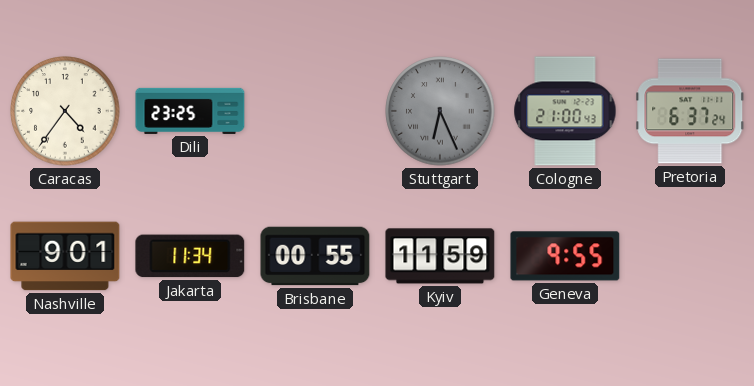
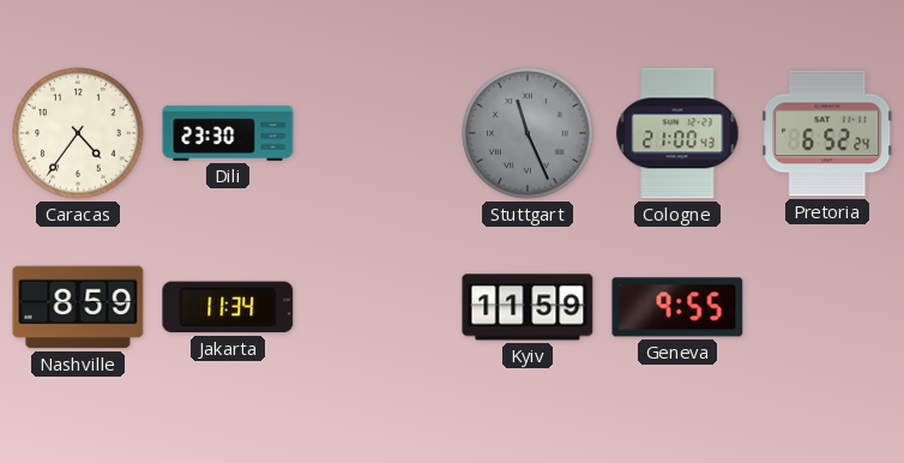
Dili: 23:25 -> 23:30 (228, 133)
Stuttgart: 6:26 -> 11:26 (528, 133)
Pretoria: 6:37 -> 6:52 (827, 133)
Nashville: 9:01 -> 8:59 (78, 307)
Brisbane: 00:55 -> none (315, 256)
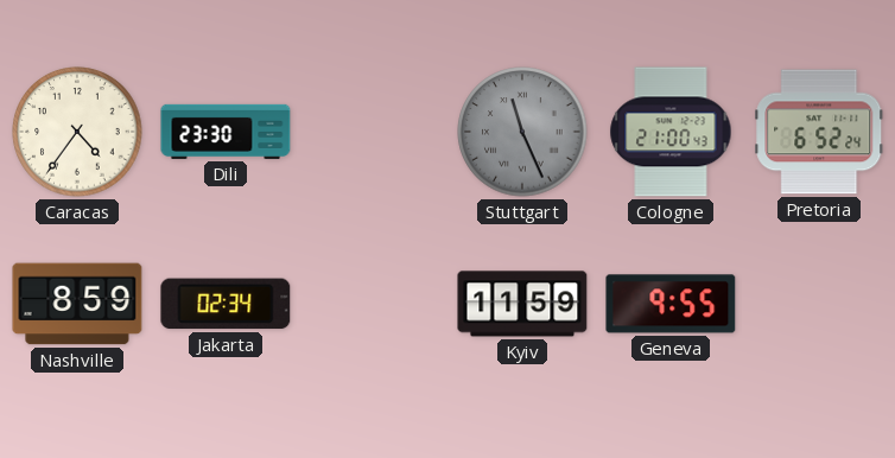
Jakarta: 11:34 -> 02:34 (226, 304)
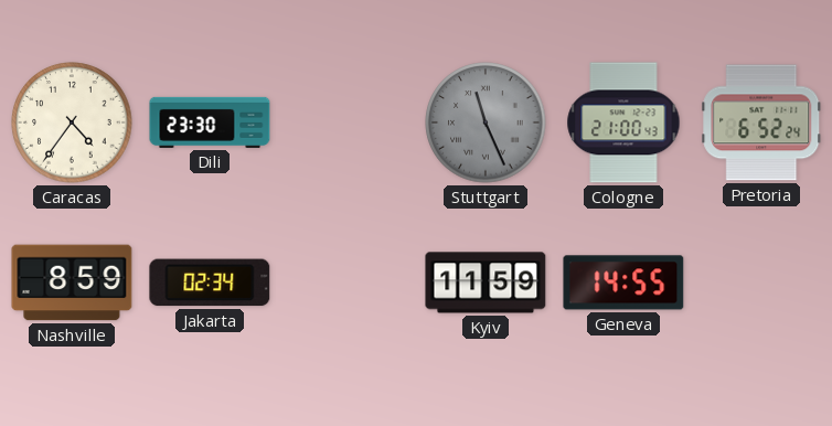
Geneva: 9:55 -> 14:55 (623, 283)
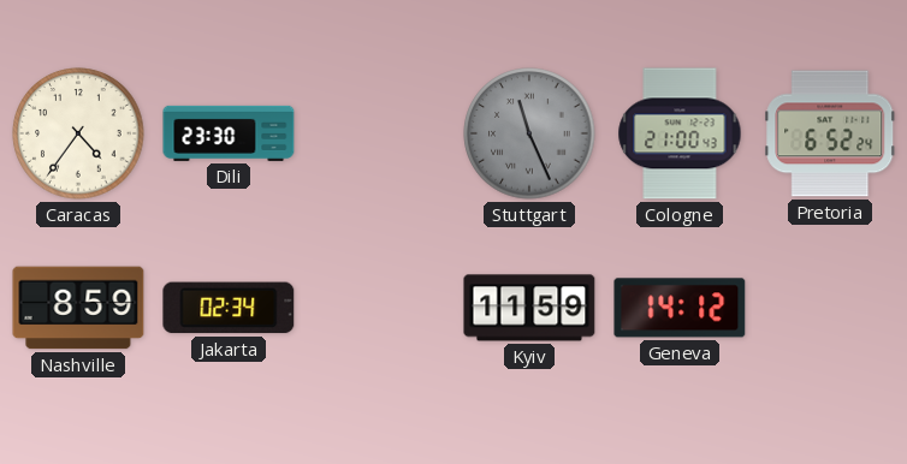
Geneva: 14:55 -> 14:12 (680, 308)
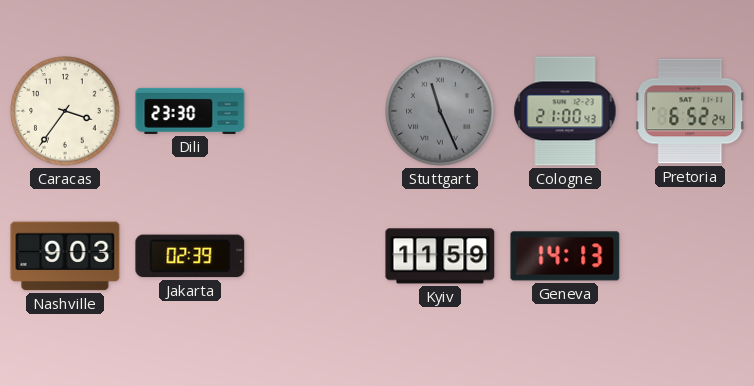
Caracas: 4:36 -> 3:36 (65, 111)
Nashville: 8:59 -> 9:03 (65, 256)
Jakarta: 02:34 -> 02:39 (190, 256)
Geneva: 14:12 -> 14:13 (565, 256)
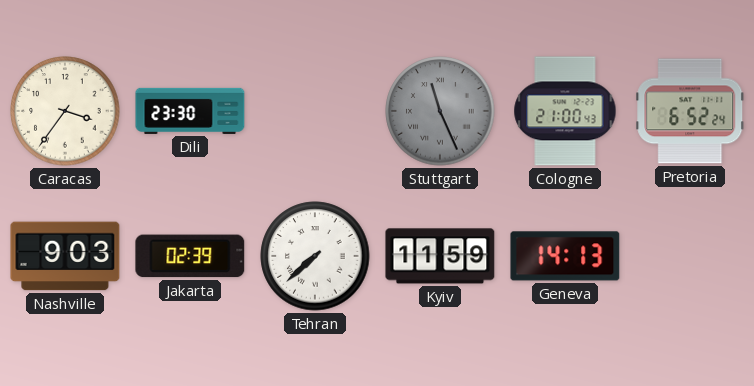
Tehran: none -> 7:38 (315, 256)
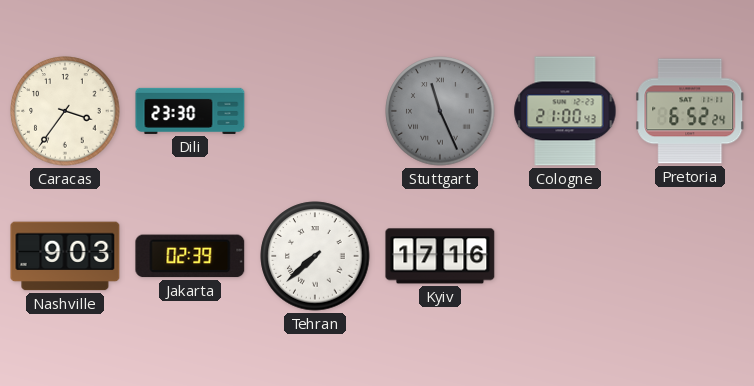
Kyiv: 11:59 -> 17:16 (440, 256)
Geneva: 14:13 -> none (565, 256)
